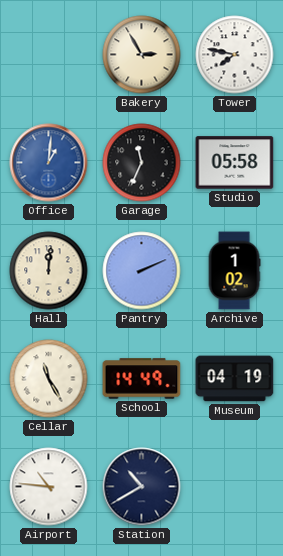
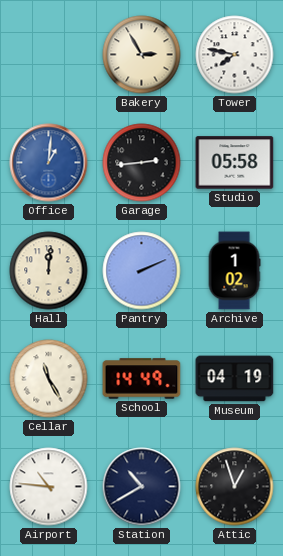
Garage: 11:34 -> 2:44 (142, 163)
Attic: none -> 12:57 (235, 487)
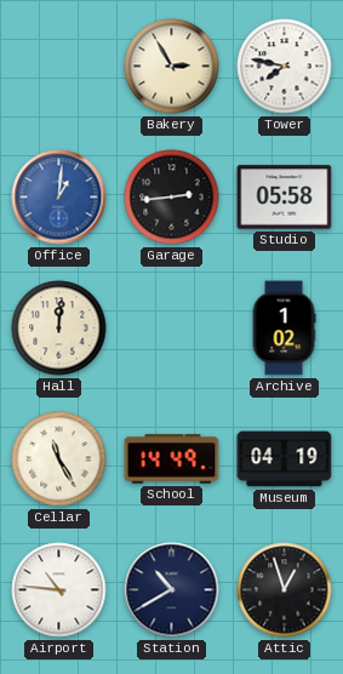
Pantry: 2:11 -> none (142, 271)
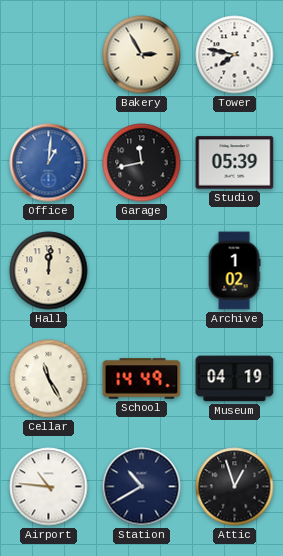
Garage: 2:44 -> 11:43 (142, 163)
Studio: 05:58 -> 05:39 (235, 163)
